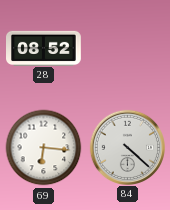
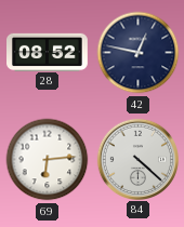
42: none -> 12:47 (139, 53)
69: 6:16 -> 6:14 (48, 160)
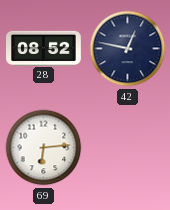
84: 4:22 -> none (137, 159)
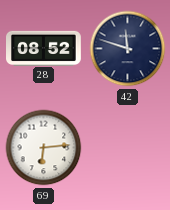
42: 12:47 -> 11:48 (128, 49)
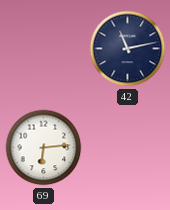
28: 08:52 -> none (44, 48)
42: 11:48 -> 11:13 (128, 49)
